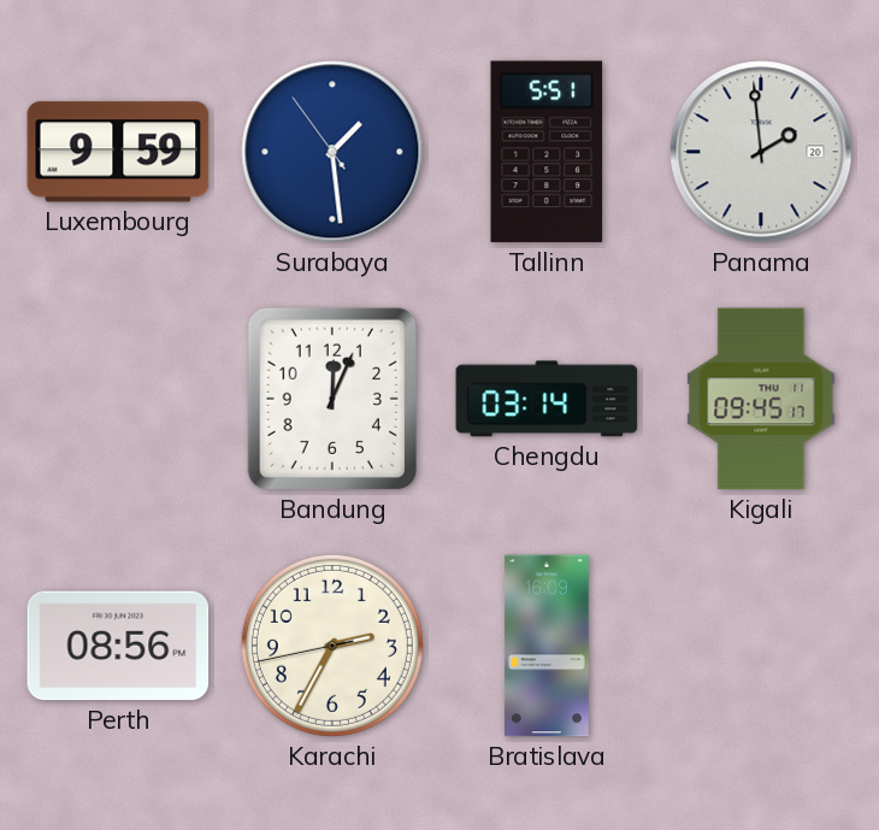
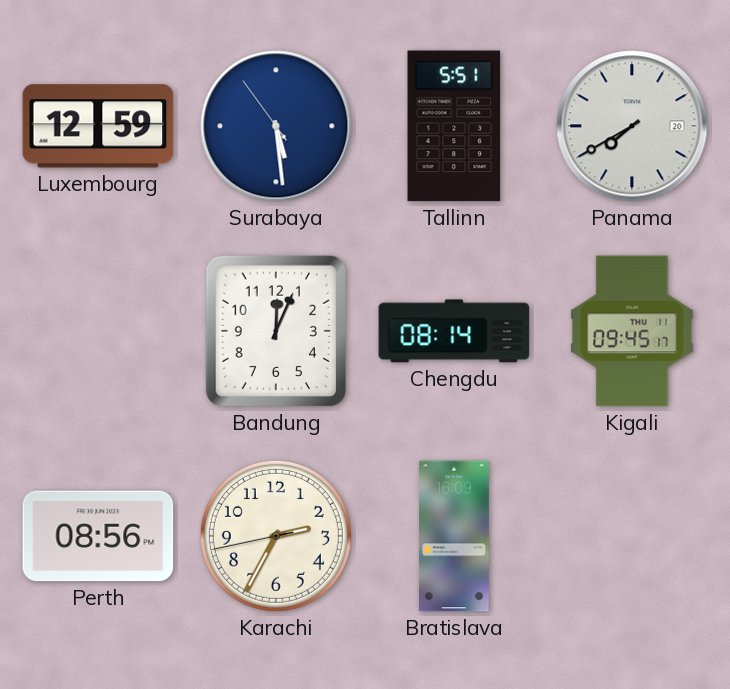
Luxembourg: 9:59 -> 12:59 (98, 126)
Surabaya: 1:28 -> 5:28 (276, 126)
Panama: 1:59 -> 7:40 (632, 126)
Chengdu: 03:14 -> 08:14 (454, 331)
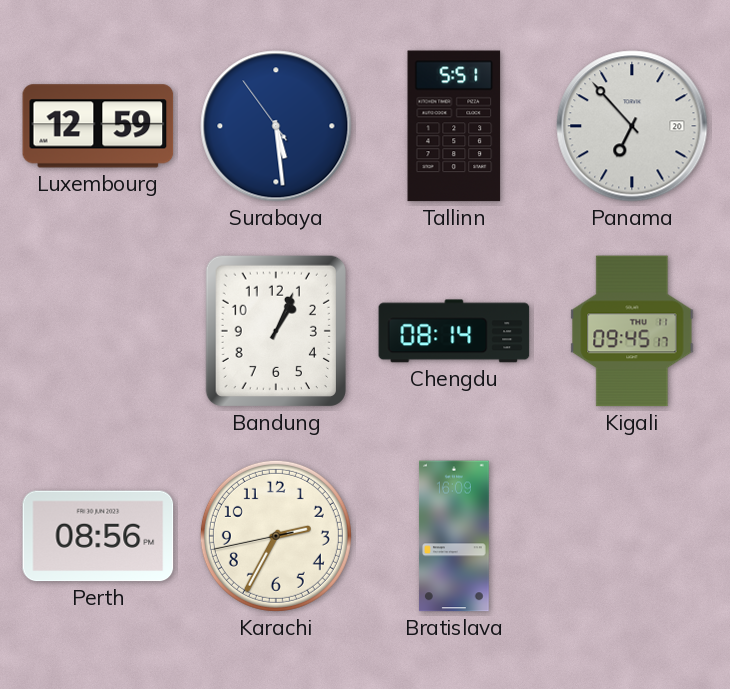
Panama: 7:40 -> 6:53 (632, 126)
Bandung: 12:04 -> 1:04 (276, 331)
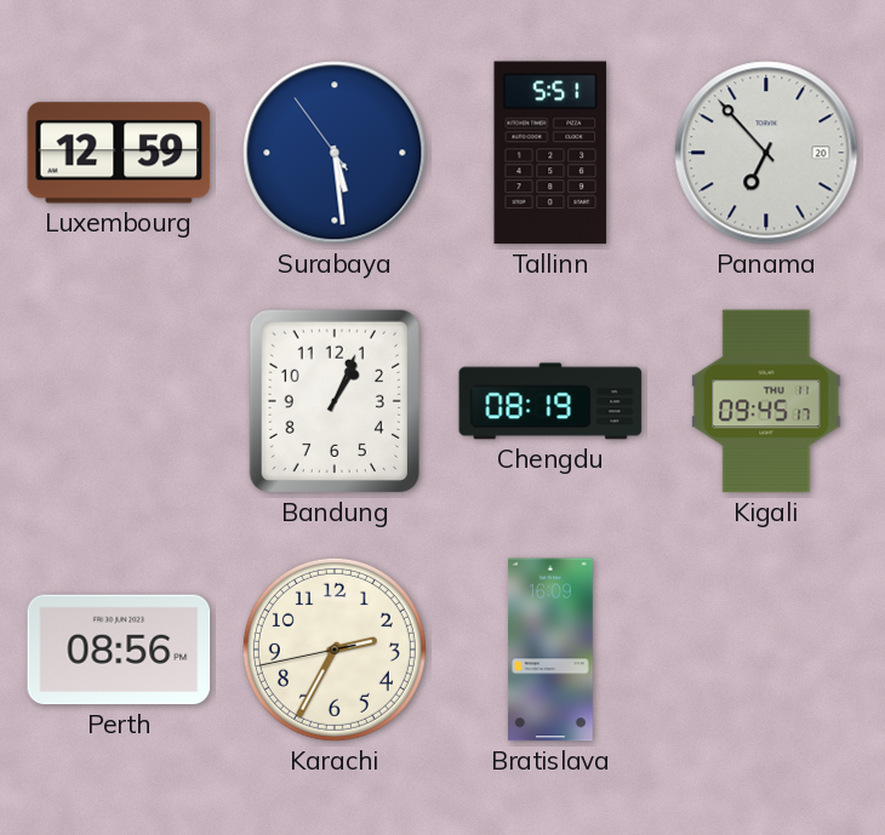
Chengdu: 08:14 -> 08:19 (550, 401)
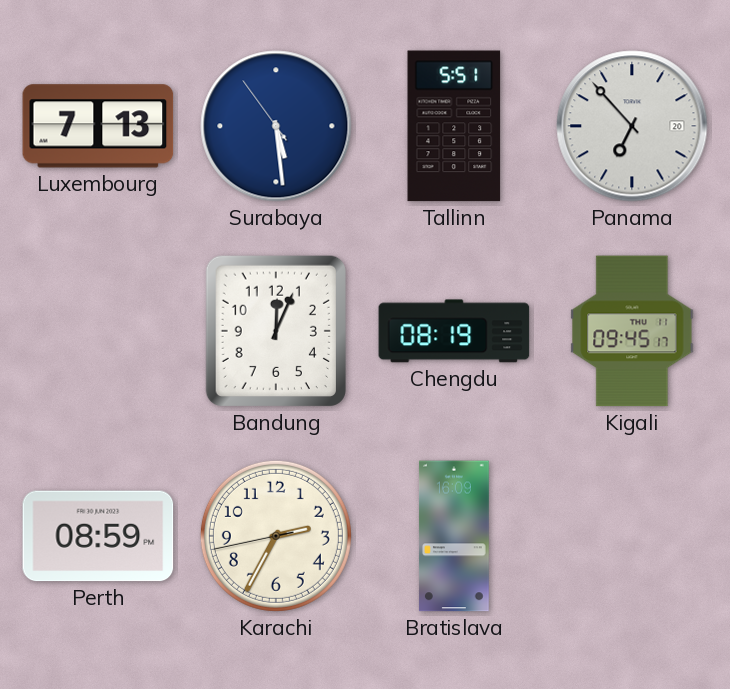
Luxembourg: 12:59 -> 7:13 (98, 126)
Bandung: 1:04 -> 12:04 (276, 331)
Perth: 08:56 -> 08:59 (98, 536)
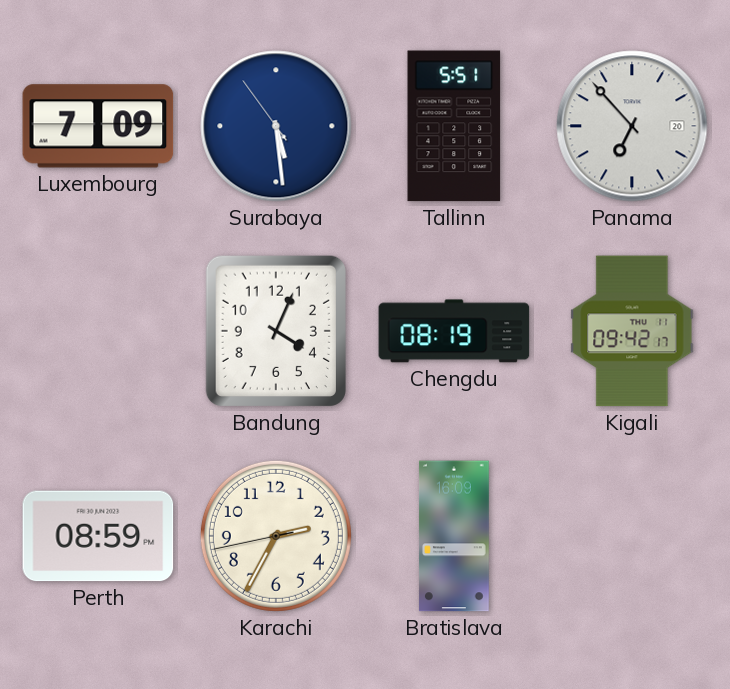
Luxembourg: 7:13 -> 7:09 (98, 126)
Bandung: 12:04 -> 4:04 (276, 331)
Kigali: 09:45 -> 09:42 (632, 331)
